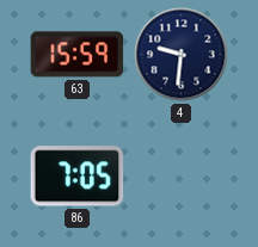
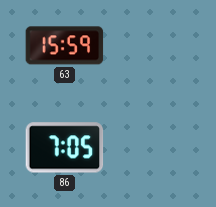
4: 9:31 -> none (182, 55)
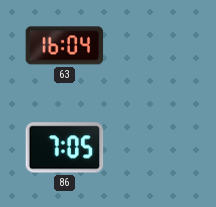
63: 15:59 -> 16:04 (65, 46)
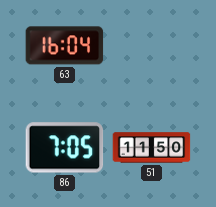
51: none -> 11:50 (152, 148)
